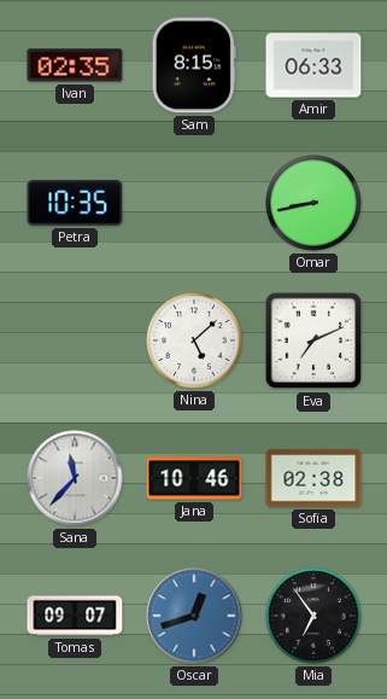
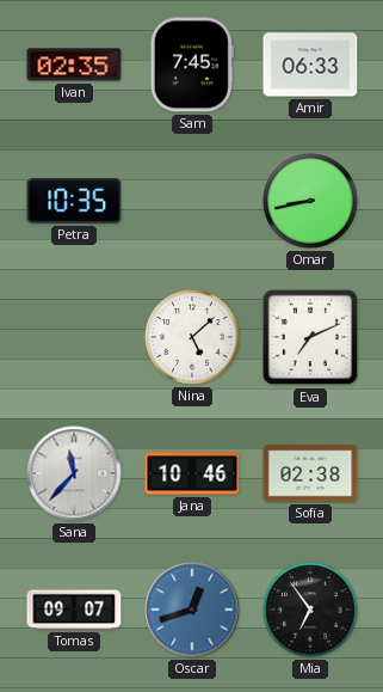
Sam: 8:15 -> 7:45 (192, 65)
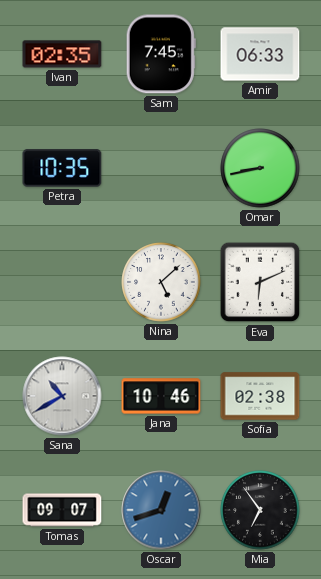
Eva: 7:11 -> 6:11 (260, 282)
Sana: 11:37 -> 10:40 (62, 396)
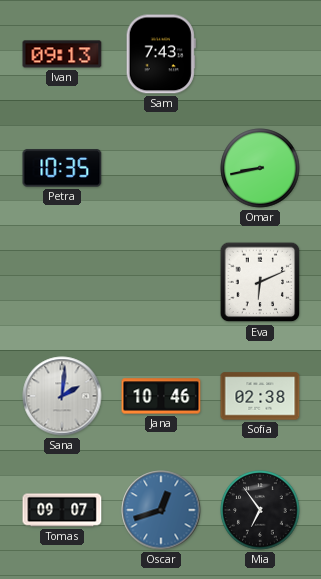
Ivan: 02:35 -> 09:13 (62, 54)
Sam: 7:45 -> 7:43 (161, 54)
Amir: 06:33 -> none (260, 54)
Nina: 5:08 -> none (161, 282)
Sana: 10:40 -> 2:01 (62, 396)
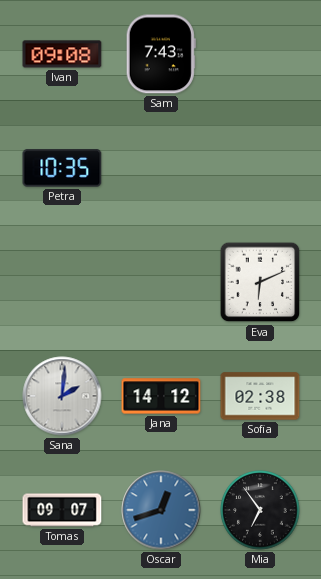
Ivan: 09:13 -> 09:08 (62, 54)
Omar: 8:43 -> none (260, 168)
Jana: 10:46 -> 14:12 (161, 396)
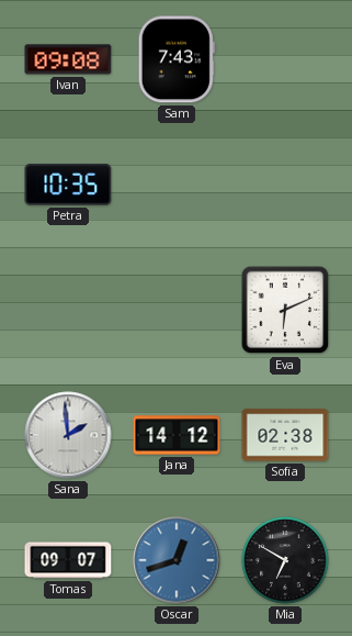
Sana: 2:01 -> 1:59 (68, 435)
Mia: 6:54 -> 6:50 (285, 560)
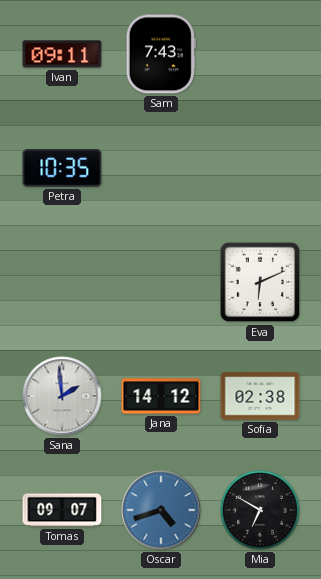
Ivan: 09:08 -> 09:11 (62, 54)
Oscar: 12:42 -> 4:42 (161, 510)
